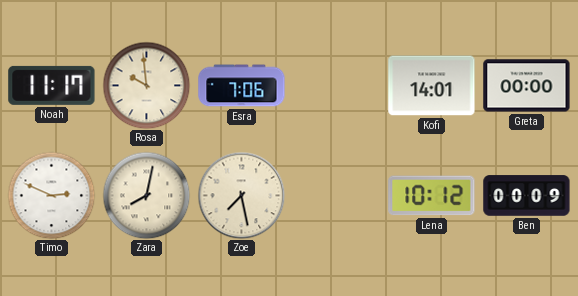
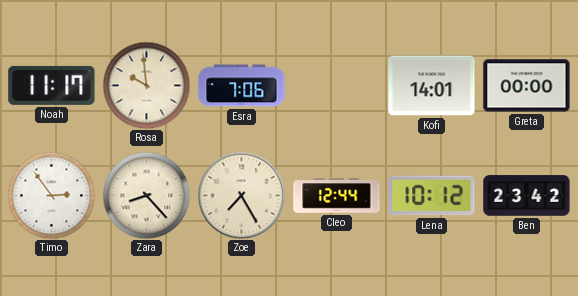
Timo: 2:49 -> 2:54 (51, 195)
Zara: 8:02 -> 8:23 (146, 195)
Zoe: 7:28 -> 7:25 (241, 195)
Cleo: none -> 12:44 (337, 196)
Ben: 00:09 -> 23:42 (527, 196)
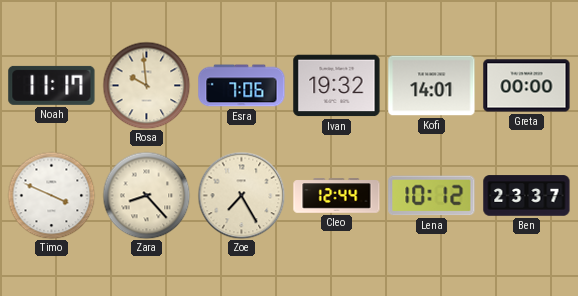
Ivan: none -> 19:32 (337, 86)
Timo: 2:54 -> 3:49 (51, 195)
Ben: 23:42 -> 23:37 (527, 196)
